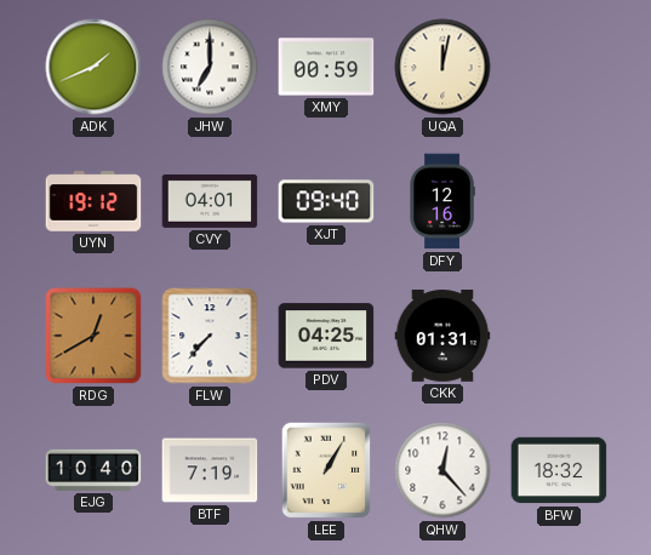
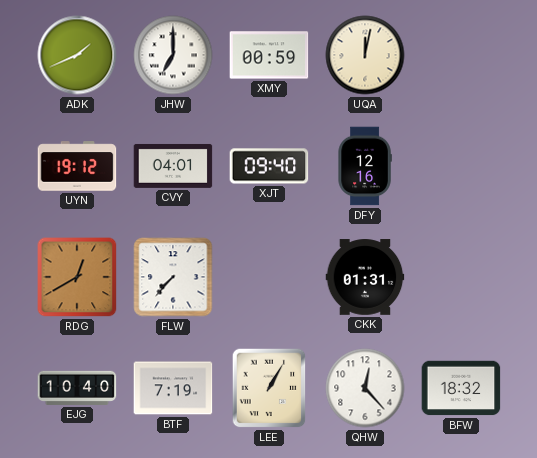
PDV: 04:25 -> none (326, 336)
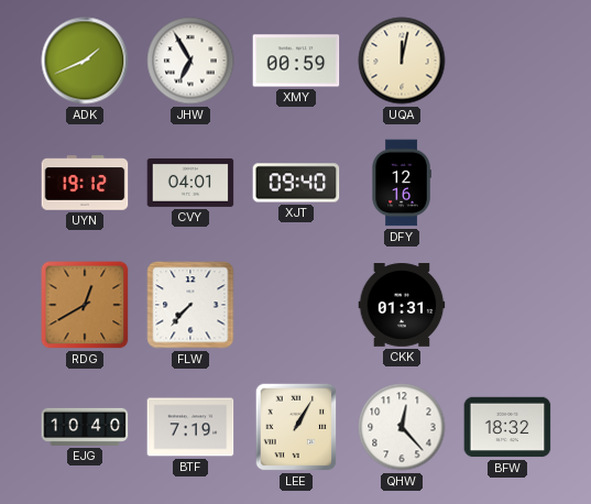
JHW: 7:00 -> 6:55 (190, 61)
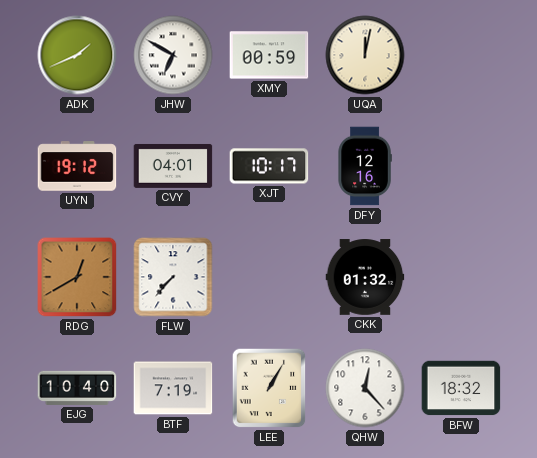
JHW: 6:55 -> 6:50 (173, 55)
XJT: 09:40 -> 10:17 (269, 166)
CKK: 01:31 -> 01:32 (365, 277)
